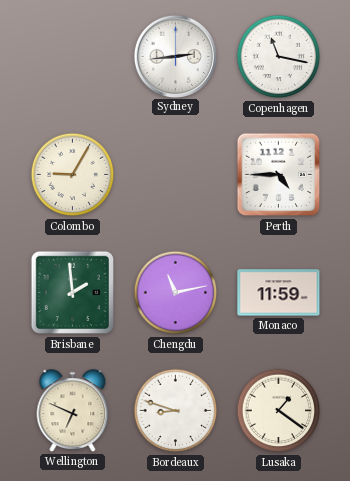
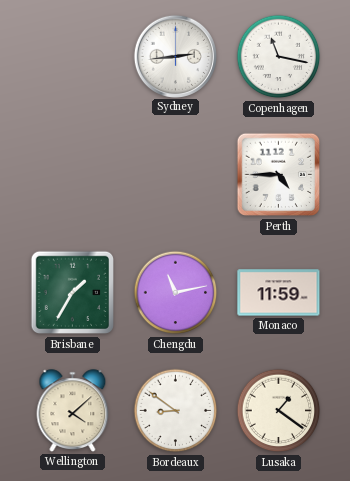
Colombo: 9:05 -> none (73, 175)
Brisbane: 1:59 -> 1:35 (73, 293)
Wellington: 6:49 -> 4:08 (73, 411)
Bordeaux: 8:48 -> 8:51 (176, 411)
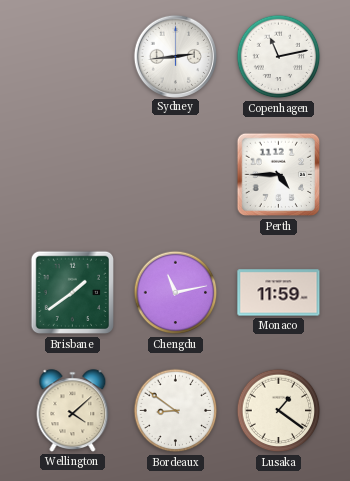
Copenhagen: 11:17 -> 11:13 (279, 57)
Brisbane: 1:35 -> 1:39 (73, 293)
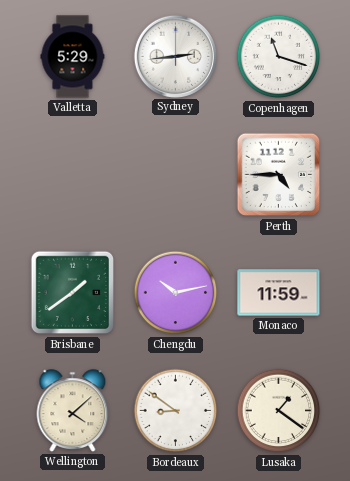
Valletta: none -> 5:29 (73, 57)
Copenhagen: 11:13 -> 11:18 (279, 57)
Chengdu: 11:13 -> 10:13 (176, 293)
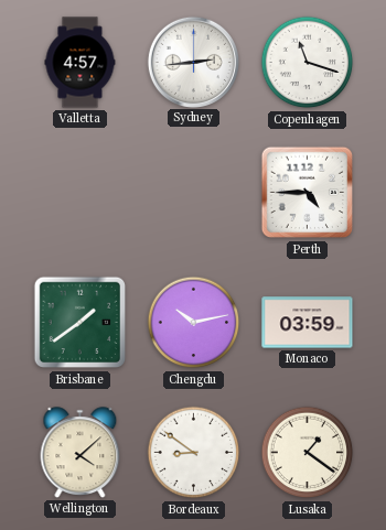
Valletta: 5:29 -> 4:57 (81, 63)
Monaco: 11:59 -> 03:59 (308, 323)
